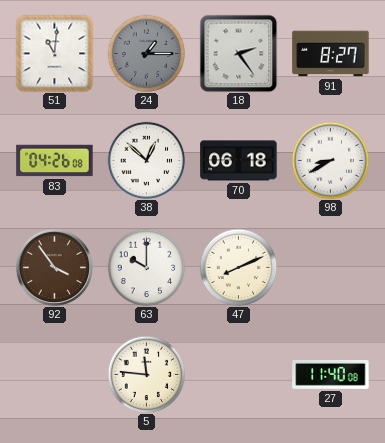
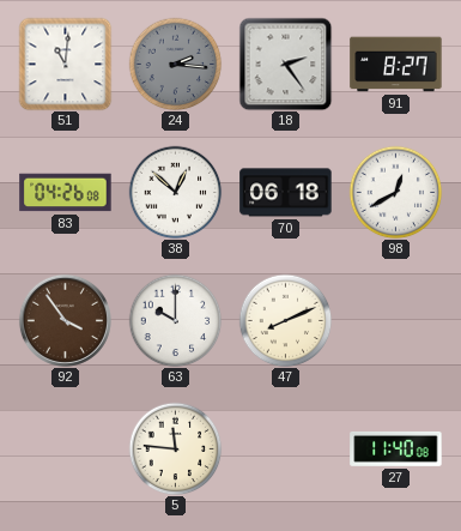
24: 1:15 -> 2:16 (175, 64)
98: 8:40 -> 12:40 (395, 192)
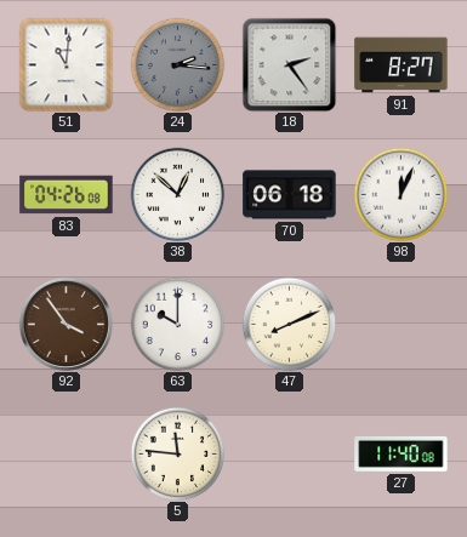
98: 12:40 -> 12:04 (400, 194)
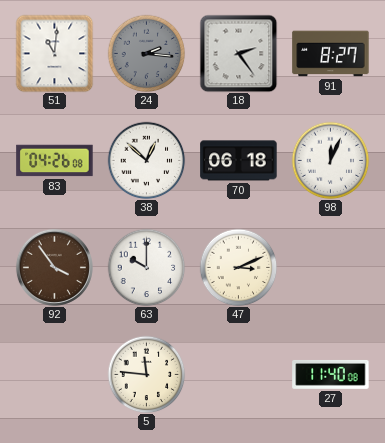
47: 8:11 -> 3:11 (238, 267)
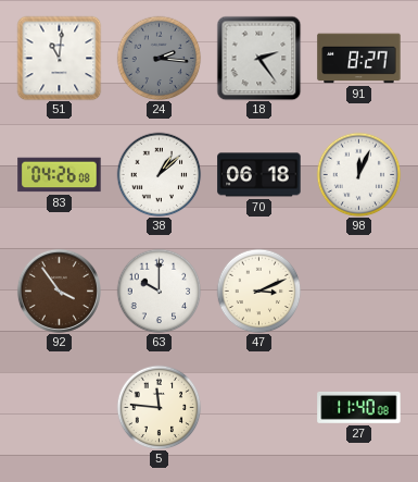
38: 12:52 -> 1:08 (159, 174)
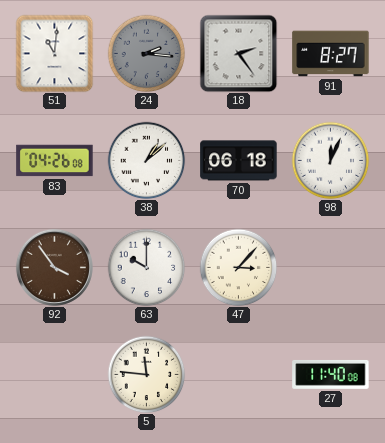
47: 3:11 -> 3:07 (238, 267)
